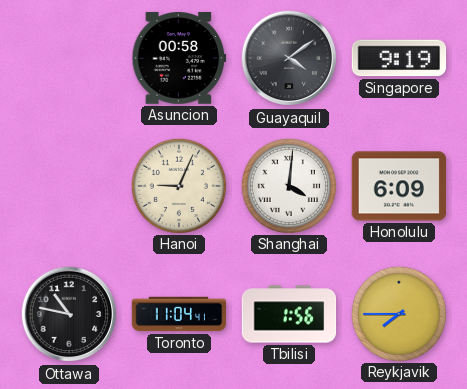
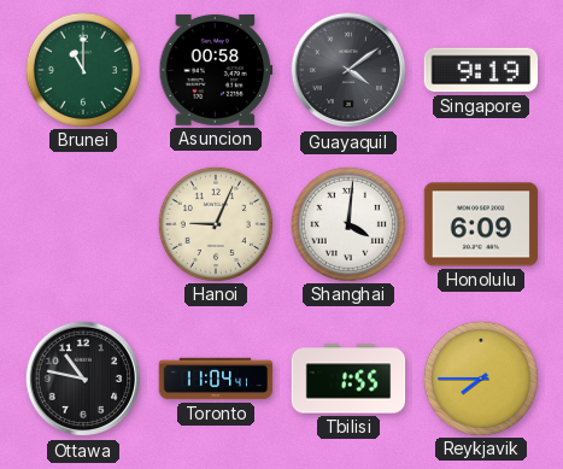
Brunei: none -> 11:00 (82, 69)
Tbilisi: 1:56 -> 1:55 (348, 379)
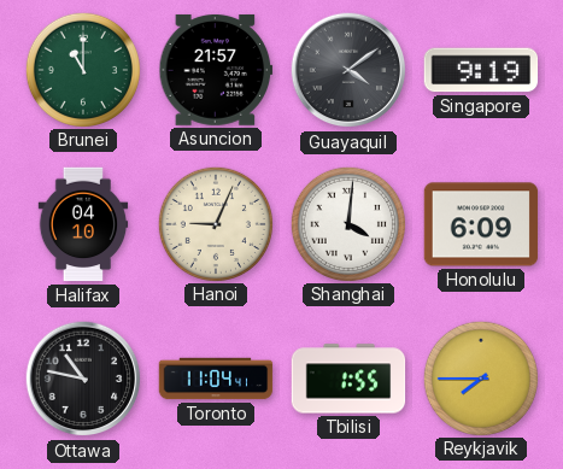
Asuncion: 00:58 -> 21:57 (216, 70)
Halifax: none -> 04:10 (83, 224)
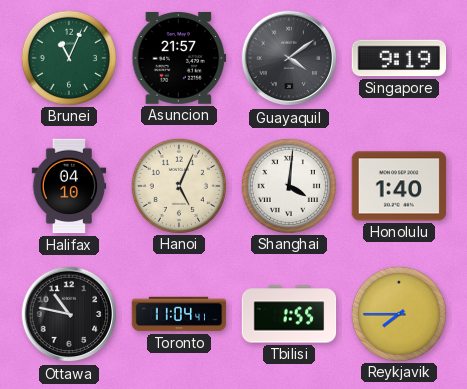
Brunei: 11:00 -> 11:04 (68, 57)
Hanoi: 9:04 -> 5:04 (178, 185)
Honolulu: 6:09 -> 1:40 (399, 186)
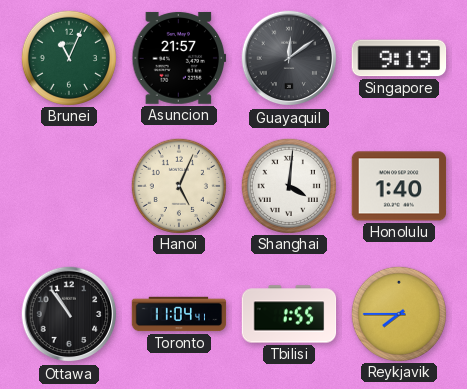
Guayaquil: 4:09 -> 12:09 (289, 58)
Halifax: 04:10 -> none (69, 186)
Ottawa: 10:47 -> 10:54 (69, 314)
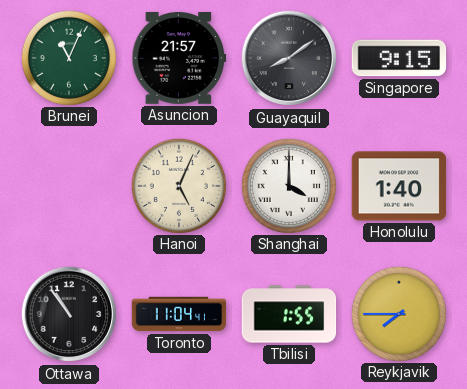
Guayaquil: 12:09 -> 8:09 (289, 58)
Singapore: 9:19 -> 9:15 (399, 58)
Shanghai: 4:01 -> 4:00 (288, 185)
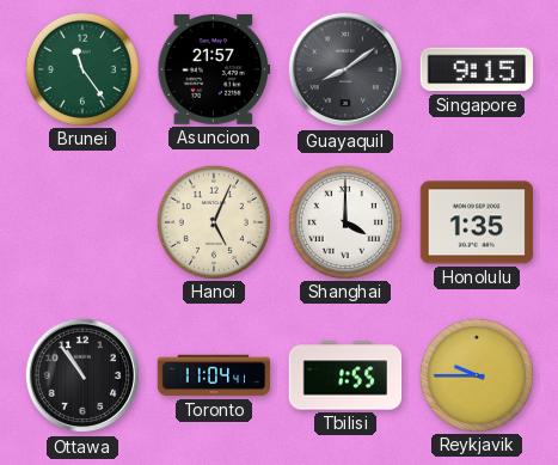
Brunei: 11:04 -> 11:24 (81, 68)
Honolulu: 1:40 -> 1:35 (477, 222)
Reykjavik: 7:45 -> 9:45 (476, 374)
